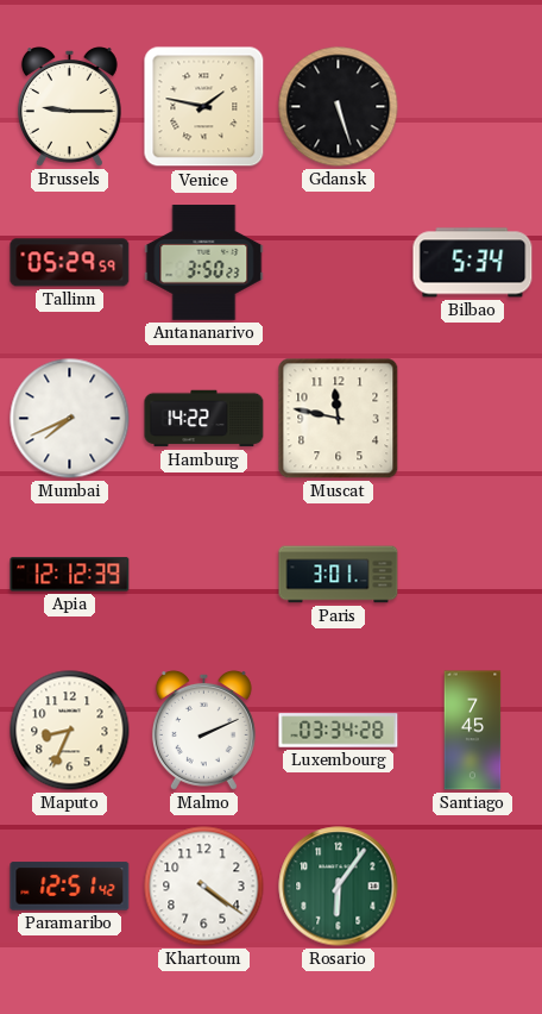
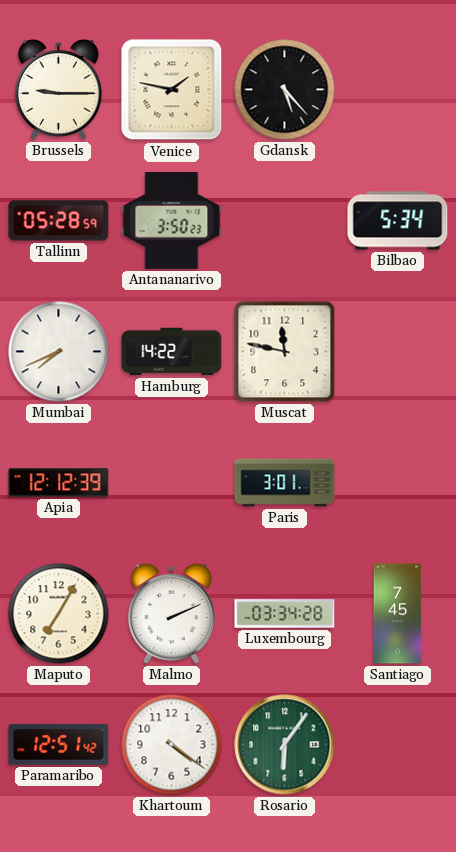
Gdansk: 5:27 -> 5:23 (285, 90)
Tallinn: 05:29 -> 05:28 (59, 221)
Maputo: 8:34 -> 7:05 (59, 614)
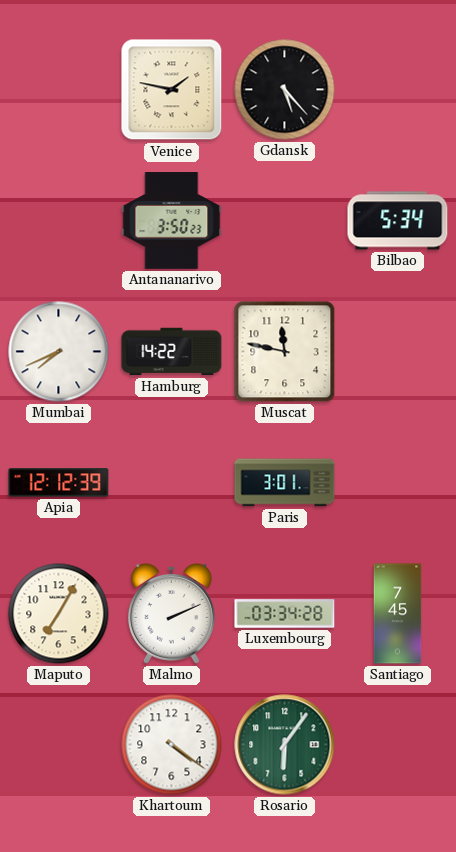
Brussels: 9:15 -> none (58, 90)
Tallinn: 05:28 -> none (59, 221)
Paramaribo: 12:51 -> none (59, 745)
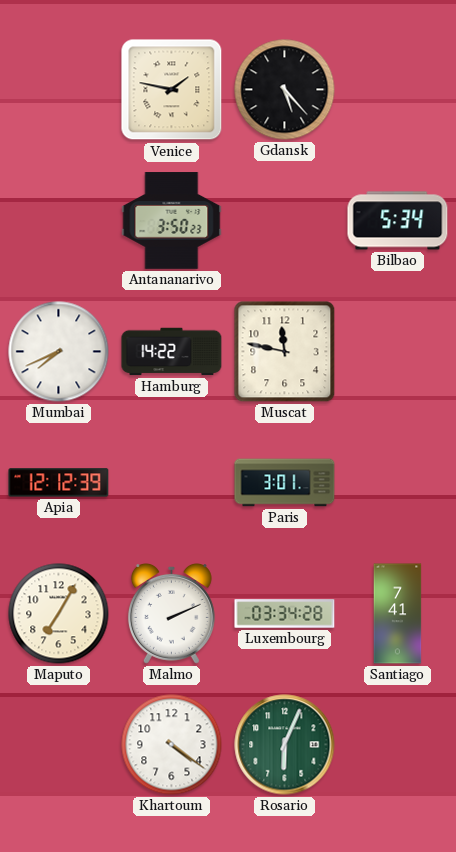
Santiago: 7:45 -> 7:41 (398, 614)
Rosario: 6:06 -> 6:04 (285, 745)
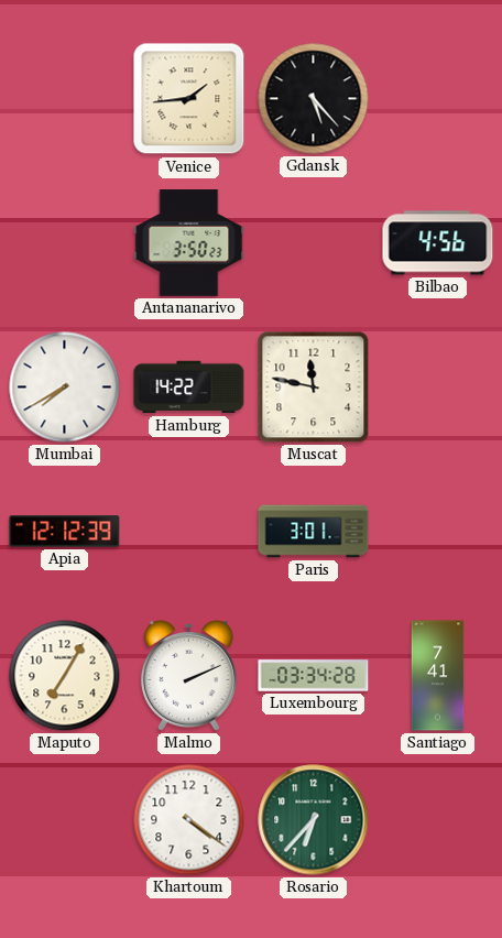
Venice: 1:47 -> 1:44 (189, 99)
Bilbao: 5:34 -> 4:56 (438, 243)
Mumbai: 7:41 -> 7:40 (65, 388)
Rosario: 6:04 -> 6:37 (314, 820)
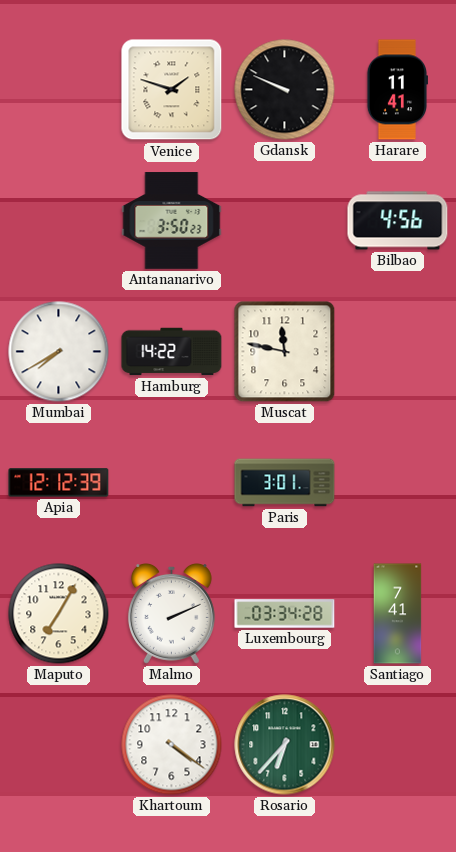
Venice: 1:44 -> 1:48 (172, 90)
Gdansk: 5:23 -> 9:49 (285, 90)
Harare: none -> 11:41 (397, 90)
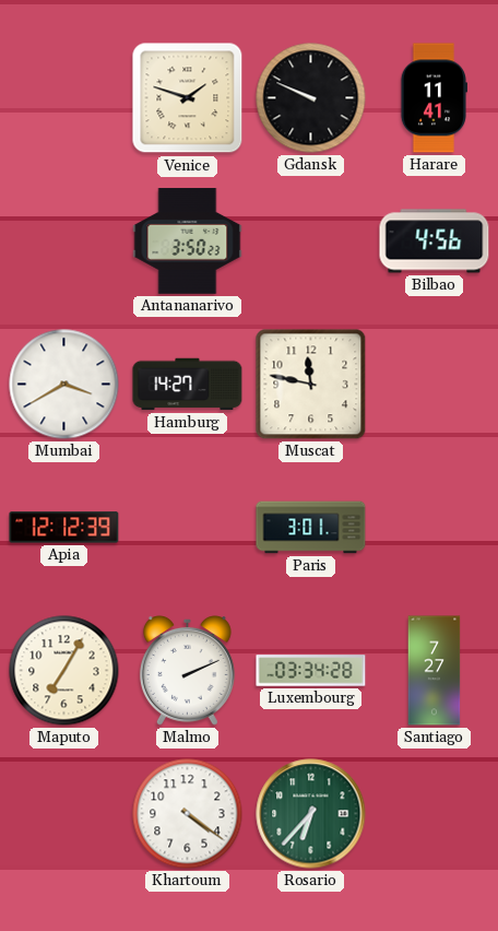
Mumbai: 7:40 -> 3:40 (64, 385)
Hamburg: 14:22 -> 14:27 (188, 385)
Santiago: 7:41 -> 7:27 (435, 671)
